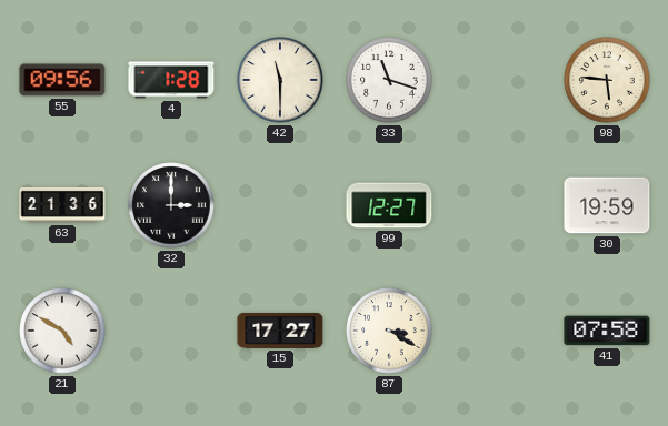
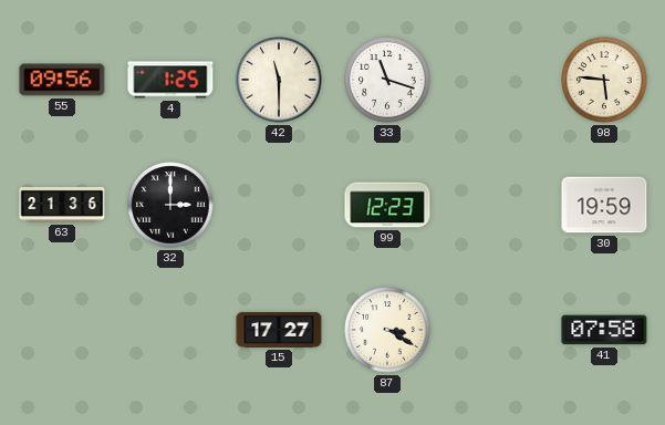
4: 1:28 -> 1:25 (170, 80)
99: 12:27 -> 12:23 (387, 205)
21: 4:50 -> none (62, 331)
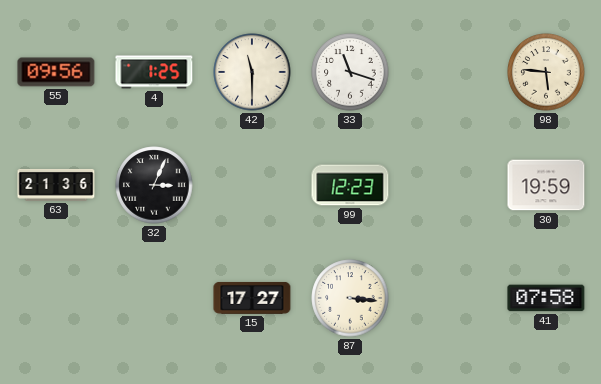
32: 3:00 -> 3:04 (154, 185)
87: 3:20 -> 3:16 (350, 298)
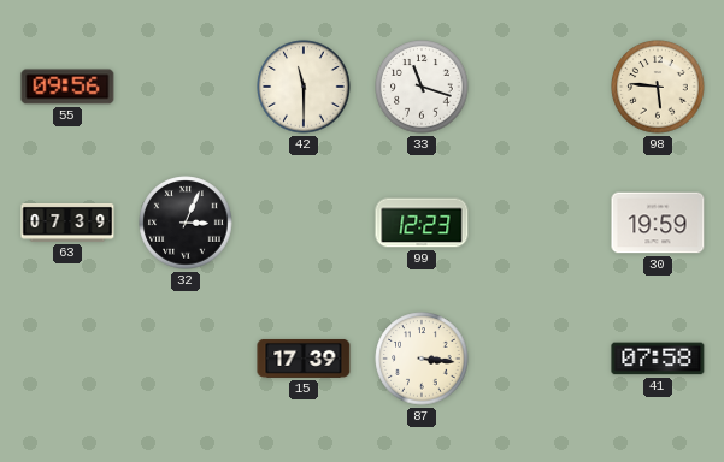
4: 1:25 -> none (154, 72)
63: 21:36 -> 07:39 (67, 223)
15: 17:27 -> 17:39 (304, 359)
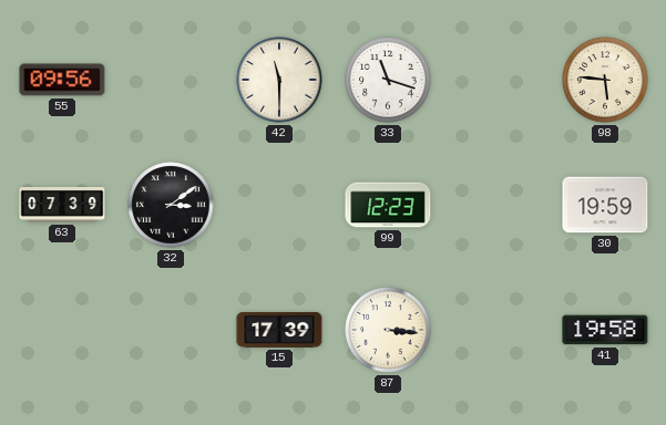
32: 3:04 -> 3:09 (171, 205)
41: 07:58 -> 19:58 (605, 330)
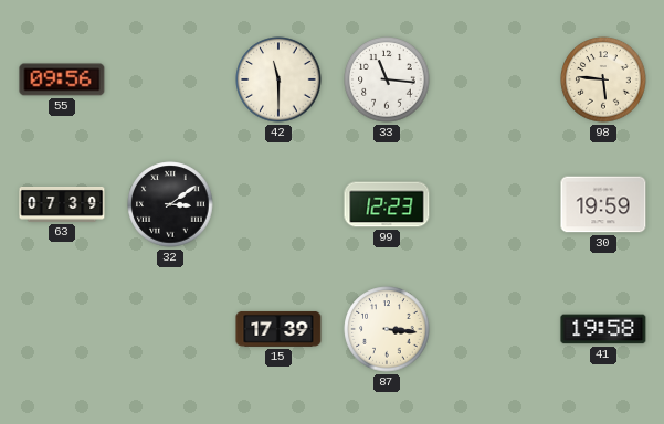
33: 11:18 -> 11:16 (387, 79)
